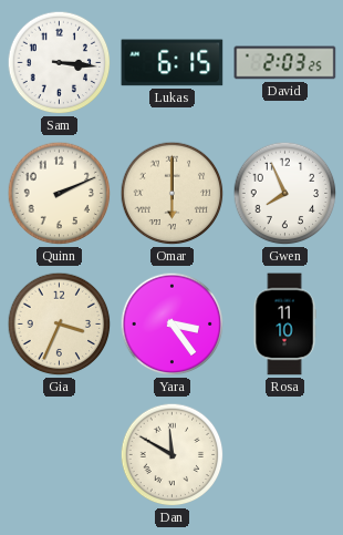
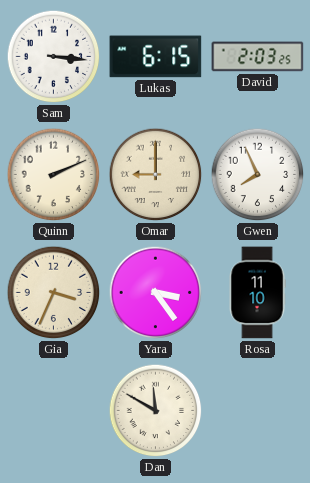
Omar: 6:00 -> 9:00 (156, 175)
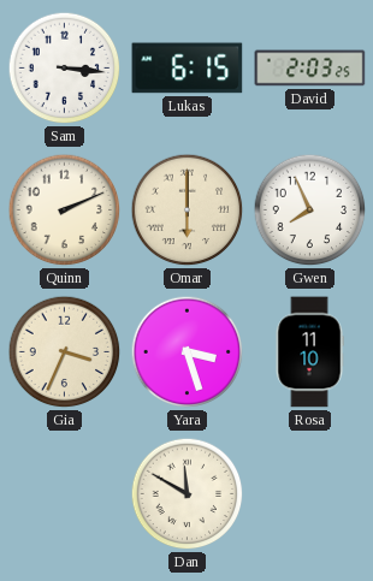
Omar: 9:00 -> 6:00 (188, 211)
Yara: 3:24 -> 3:27 (188, 352)
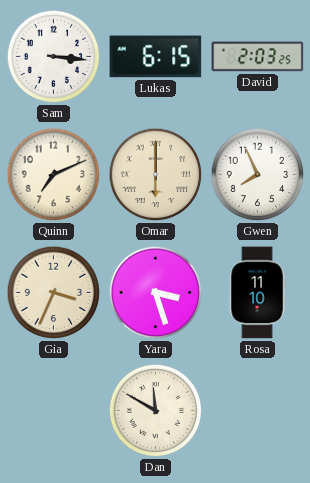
Quinn: 2:11 -> 7:11 (54, 175)
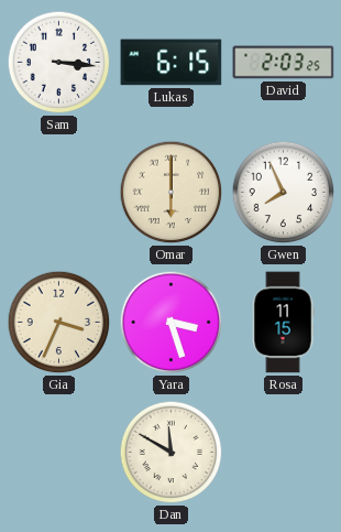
Quinn: 7:11 -> none (54, 175)
Rosa: 11:10 -> 11:15 (283, 323)
